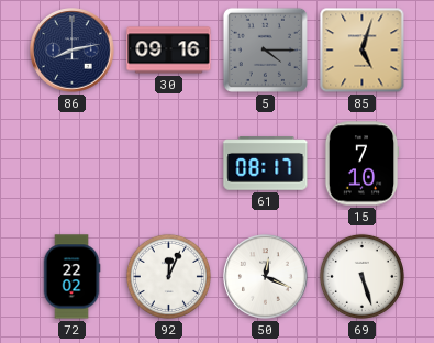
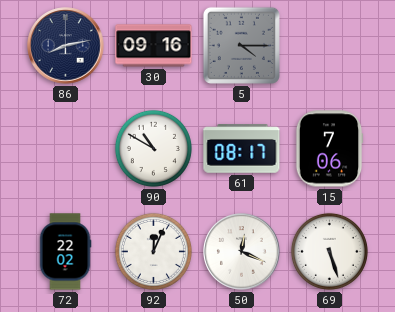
85: 5:03 -> none (363, 51)
90: none -> 10:50 (153, 148)
15: 7:10 -> 7:06 (329, 149)
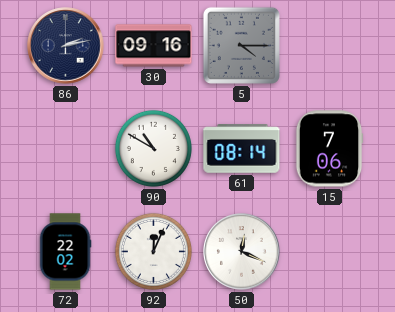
86: 8:13 -> 2:13 (66, 46)
61: 08:17 -> 08:14 (242, 149)
69: 5:27 -> none (329, 251)
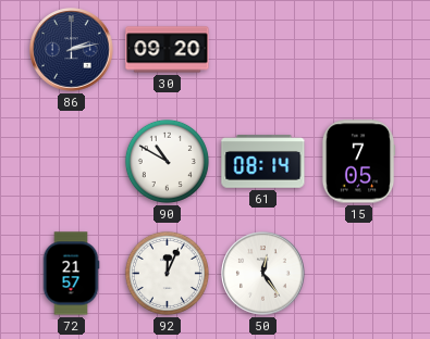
30: 09:16 -> 09:20 (168, 50)
5: 4:15 -> none (241, 45)
15: 7:06 -> 7:05 (358, 162)
72: 22:02 -> 21:57 (71, 274)
50: 12:19 -> 12:24 (263, 274)
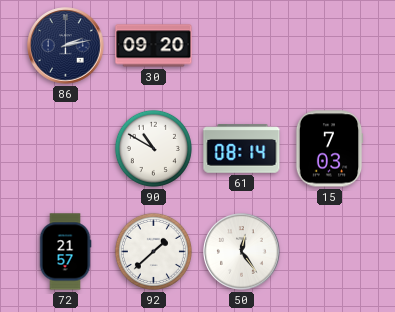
15: 7:05 -> 7:03 (329, 149)
92: 12:04 -> 1:38 (153, 251)
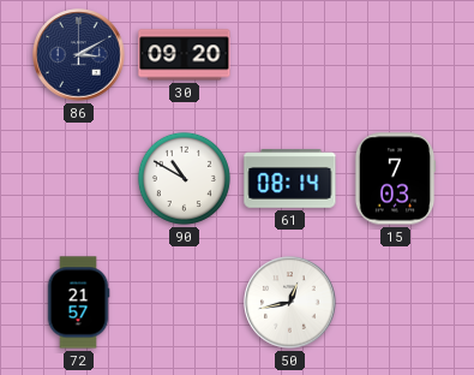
86: 2:13 -> 3:10 (79, 55)
92: 1:38 -> none (153, 251)
50: 12:24 -> 12:43 (290, 303)
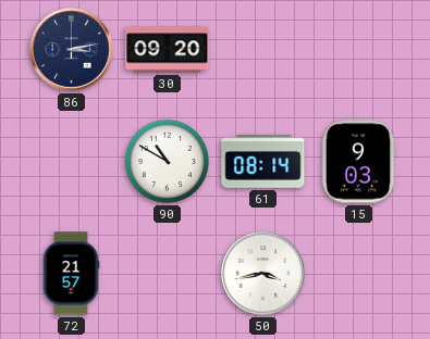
86: 3:10 -> 3:13 (72, 50)
15: 7:03 -> 9:03 (358, 162)
50: 12:43 -> 3:43 (263, 274)
